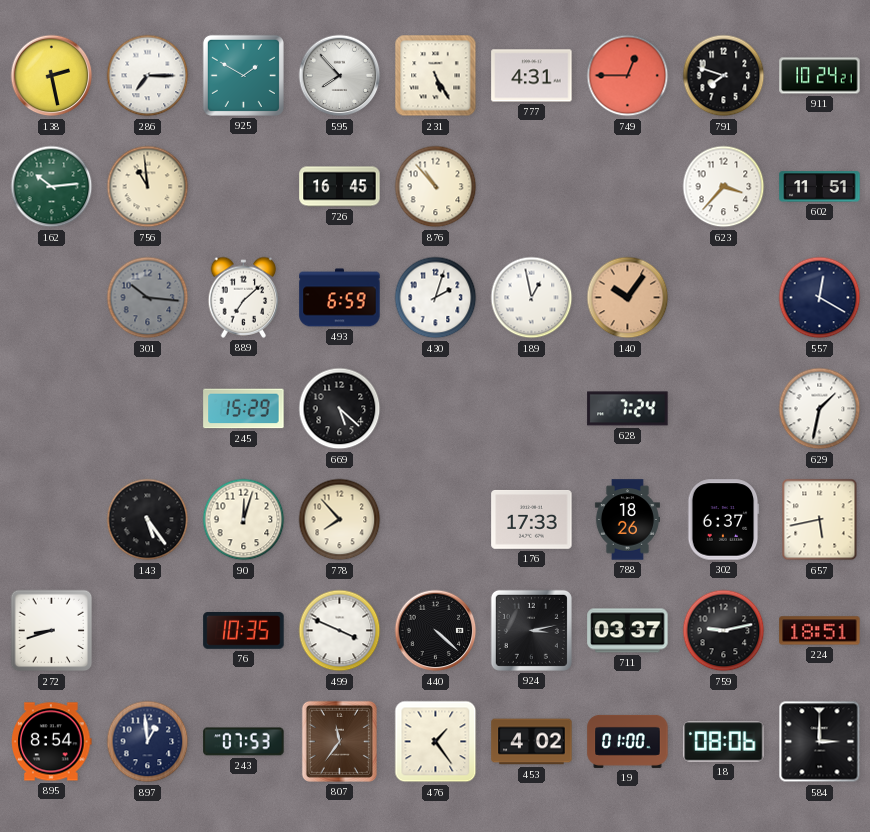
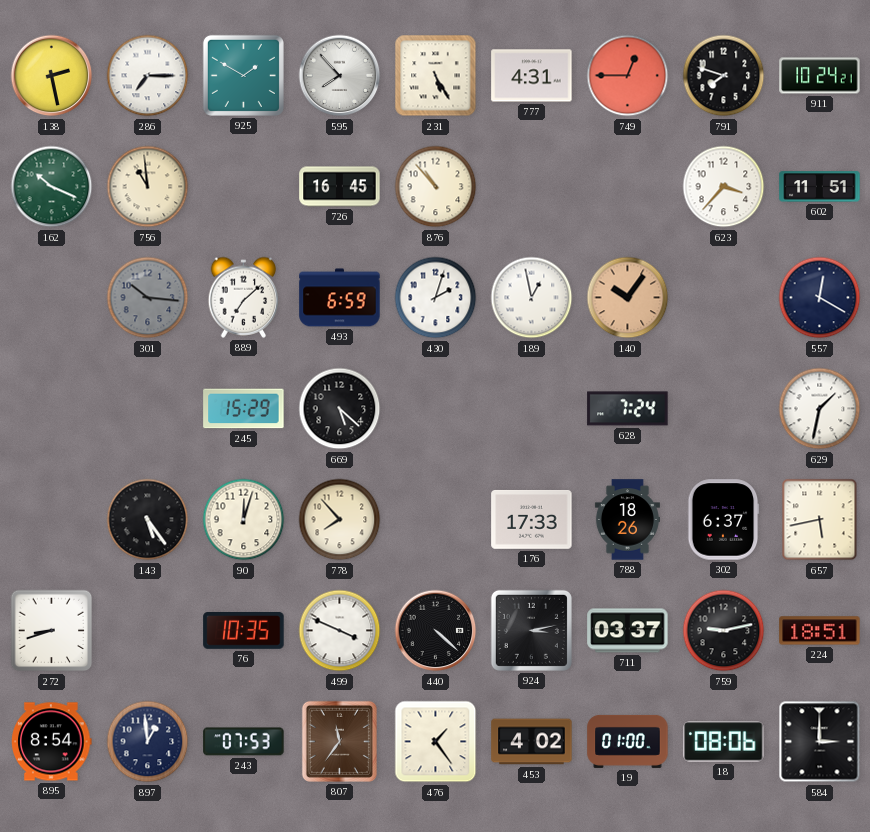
162: 10:14 -> 10:19 (52, 187)
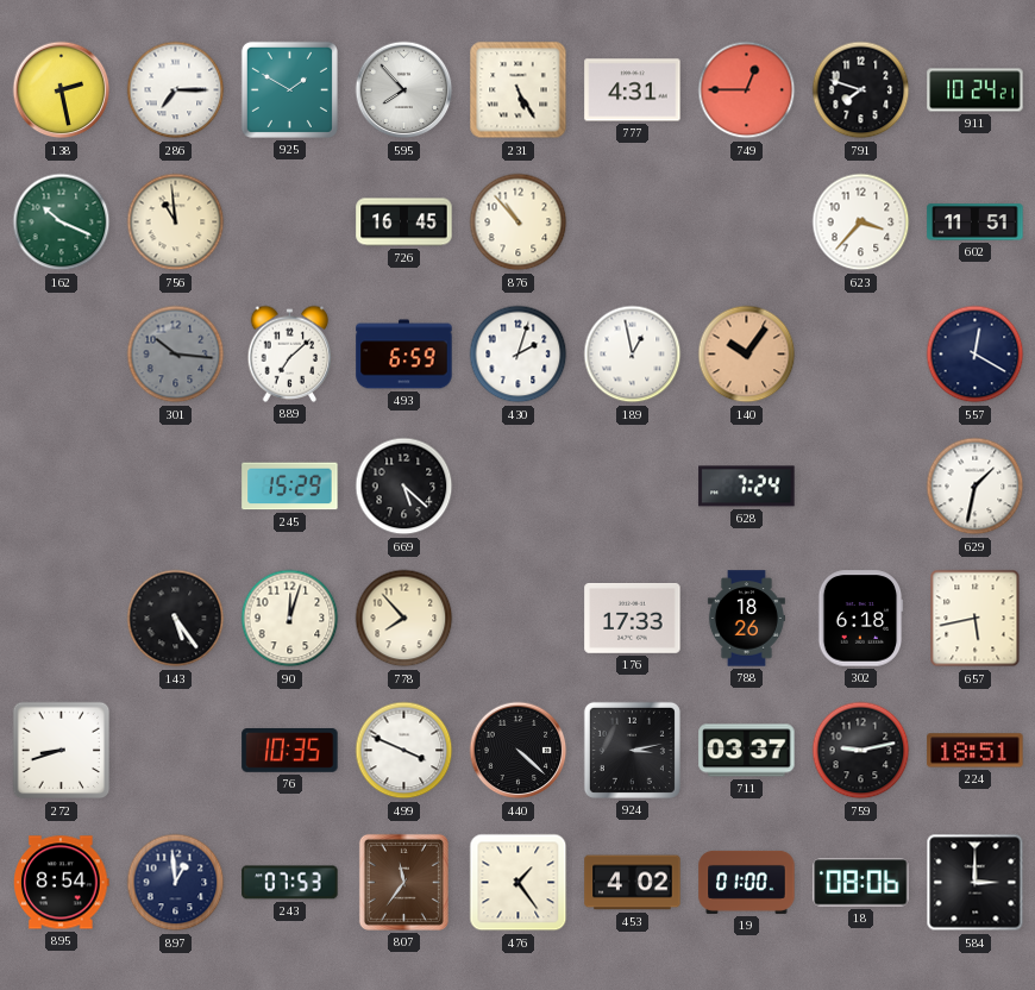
302: 6:37 -> 6:18 (860, 619)
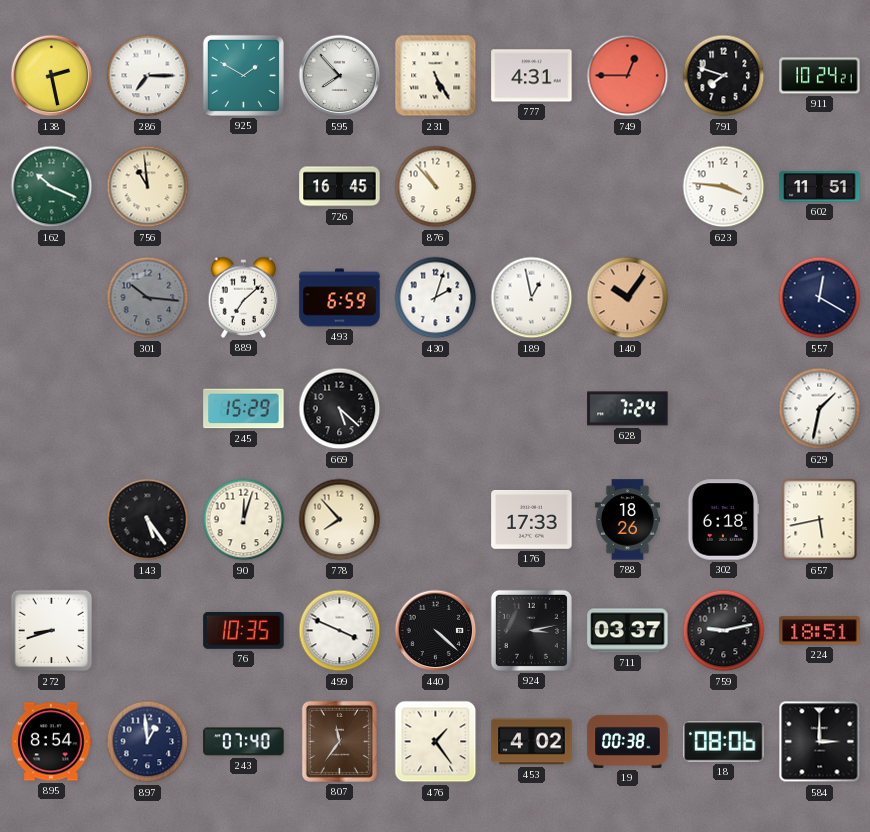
623: 3:37 -> 3:46 (724, 187)
243: 07:53 -> 07:40 (244, 742)
19: 01:00 -> 00:38 (628, 741)
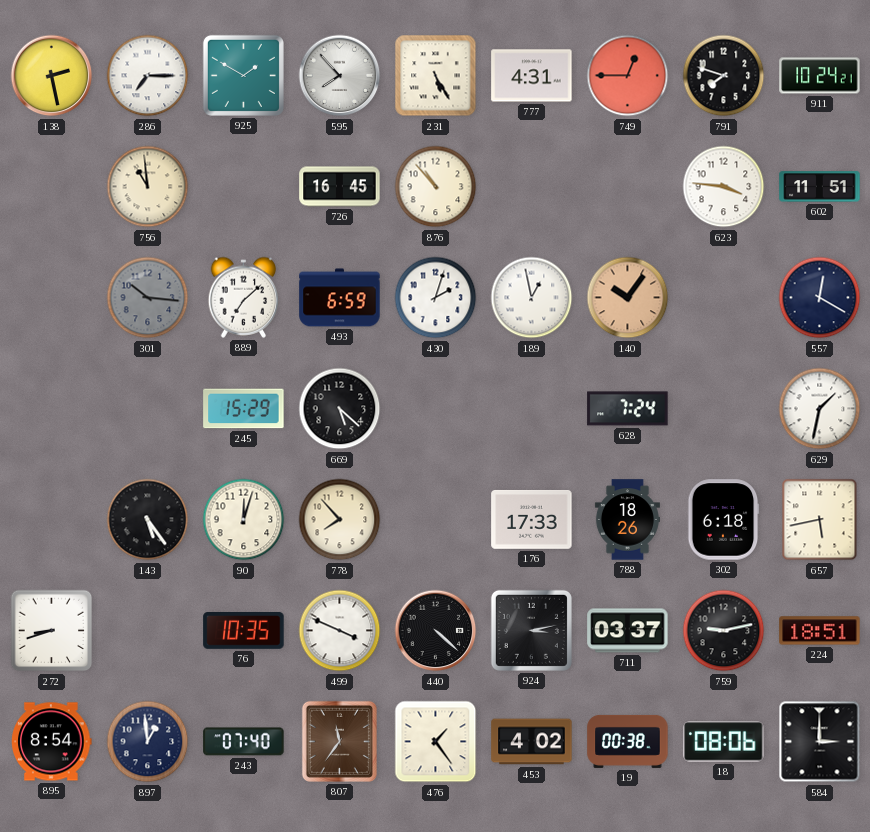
162: 10:19 -> none (52, 187)
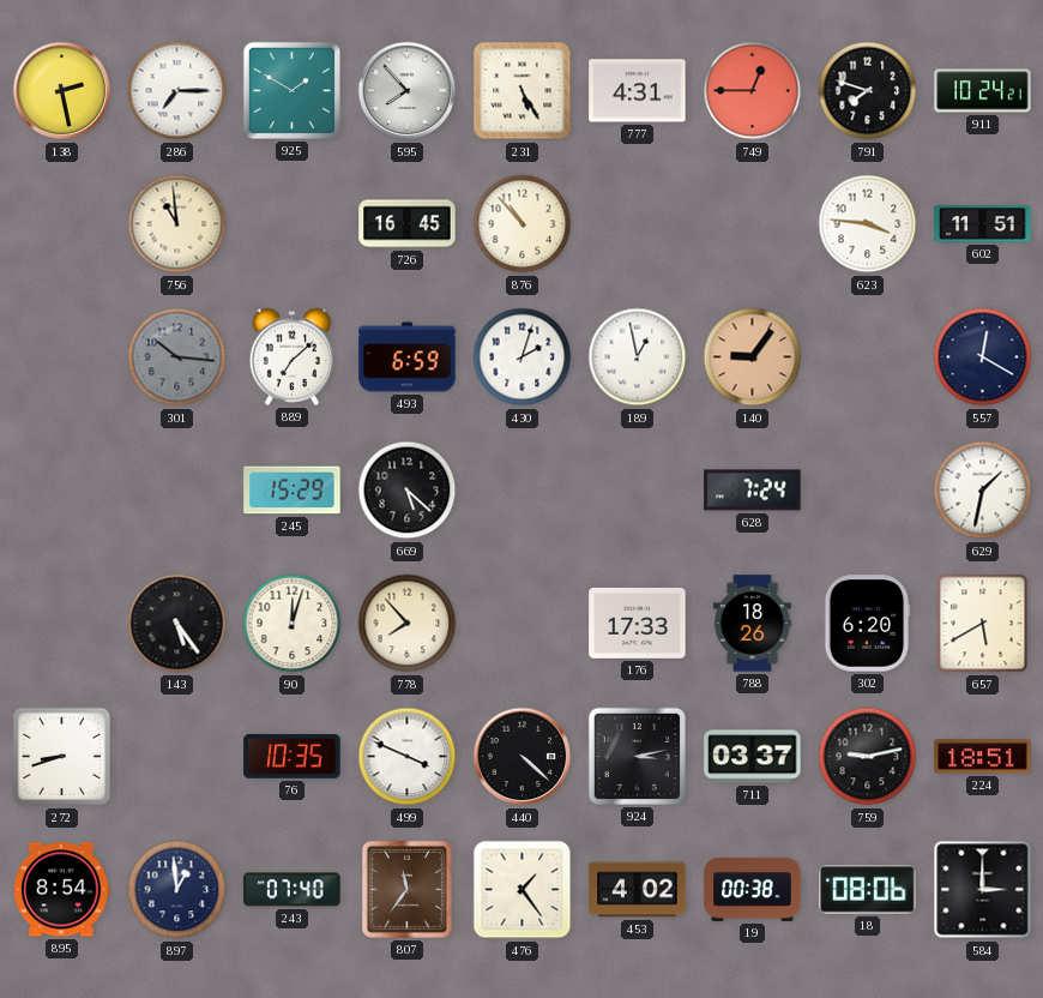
140: 10:06 -> 9:06 (753, 357)
302: 6:18 -> 6:20 (867, 624)
657: 5:43 -> 5:40 (983, 624)
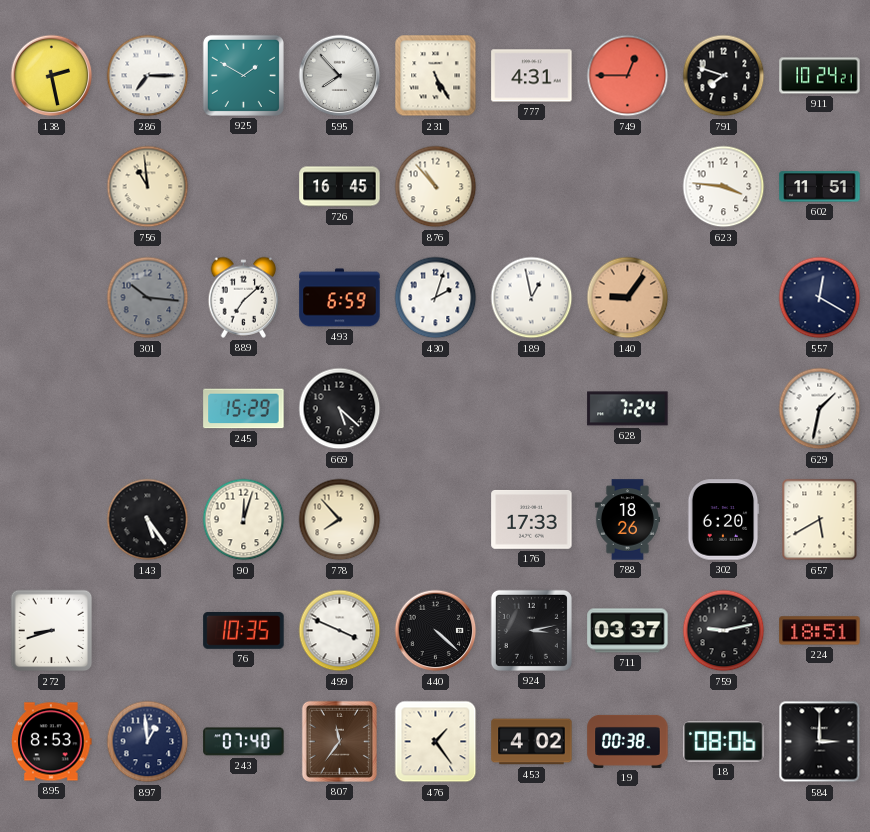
895: 8:54 -> 8:53 (52, 742)
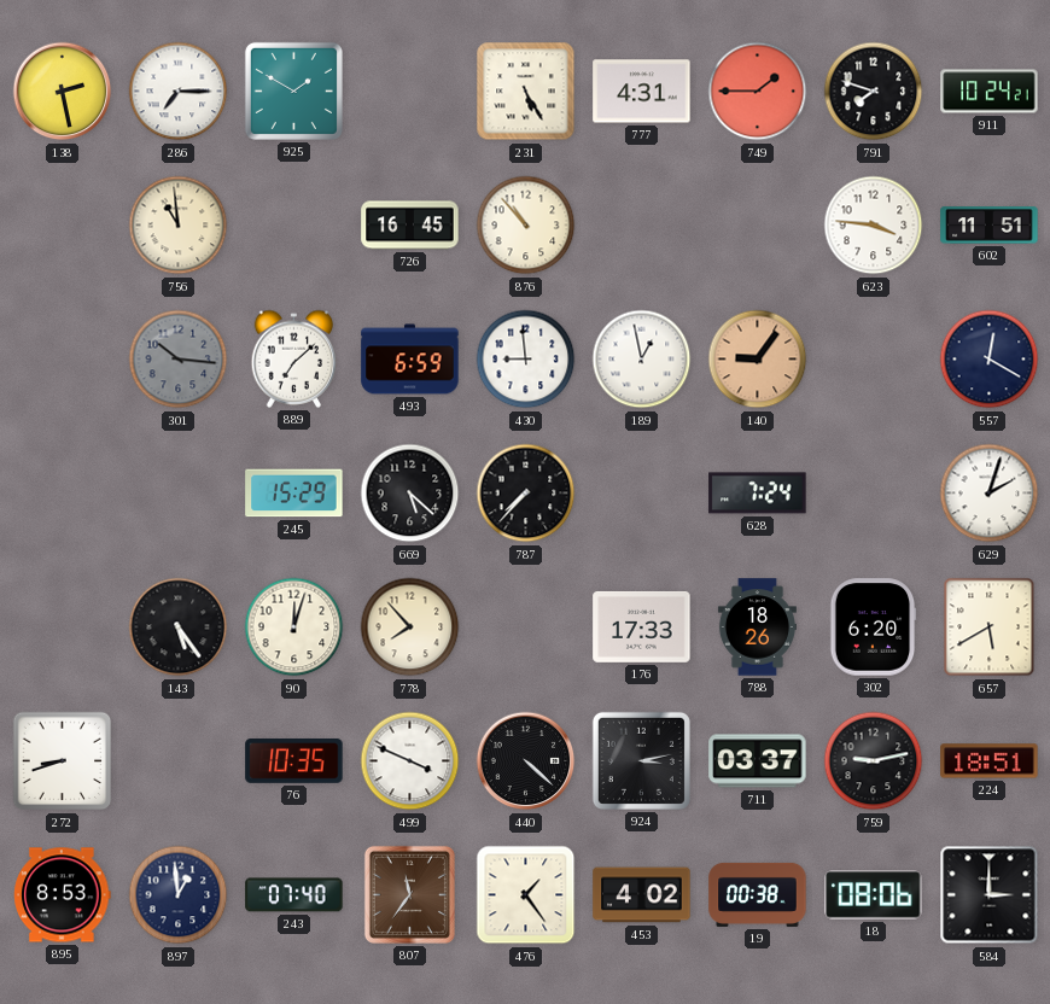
595: 7:53 -> none (340, 76)
749: 12:45 -> 1:45 (758, 92)
430: 2:03 -> 8:59 (526, 360)
787: none -> 7:37 (526, 494)
629: 1:32 -> 2:03 (990, 494)
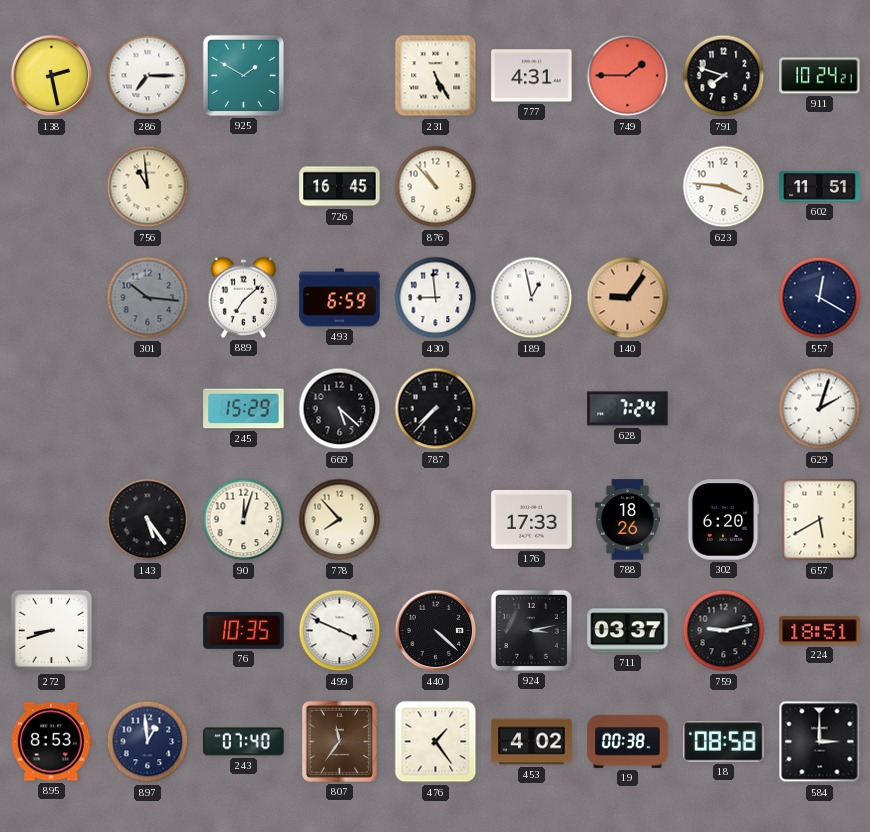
18: 08:06 -> 08:58 (724, 742)
